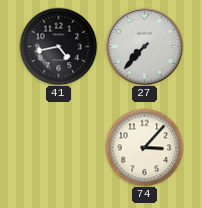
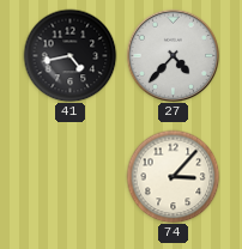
27: 7:37 -> 4:37 (173, 55)
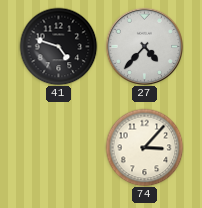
41: 4:43 -> 4:48 (58, 46)
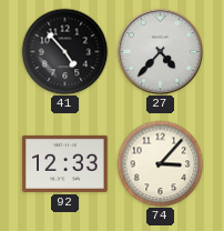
41: 4:48 -> 4:53 (64, 51)
92: none -> 12:33 (65, 163)
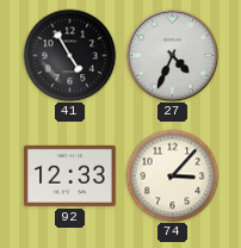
41: 4:53 -> 4:55 (69, 55)
27: 4:37 -> 4:34 (172, 55)
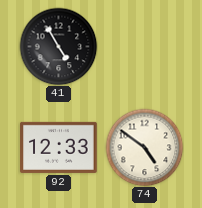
27: 4:34 -> none (172, 55)
74: 3:07 -> 4:51 (144, 147)
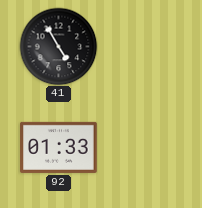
92: 12:33 -> 01:33 (59, 147)
74: 4:51 -> none (144, 147)
